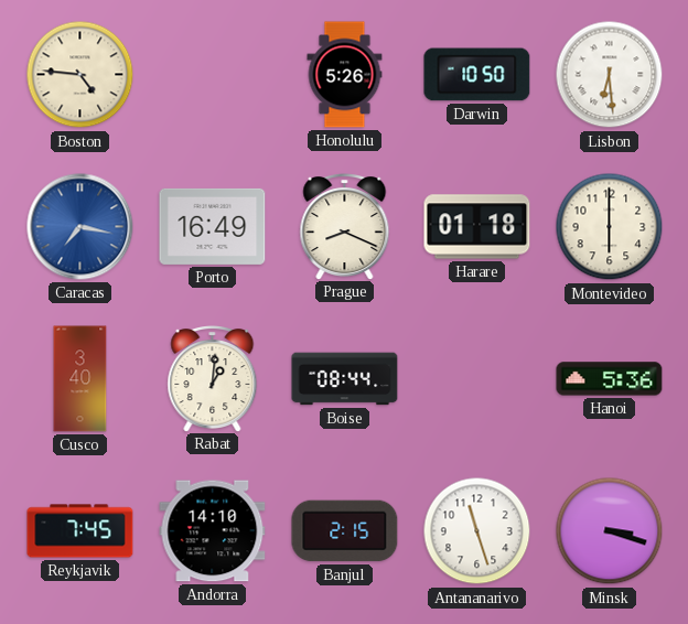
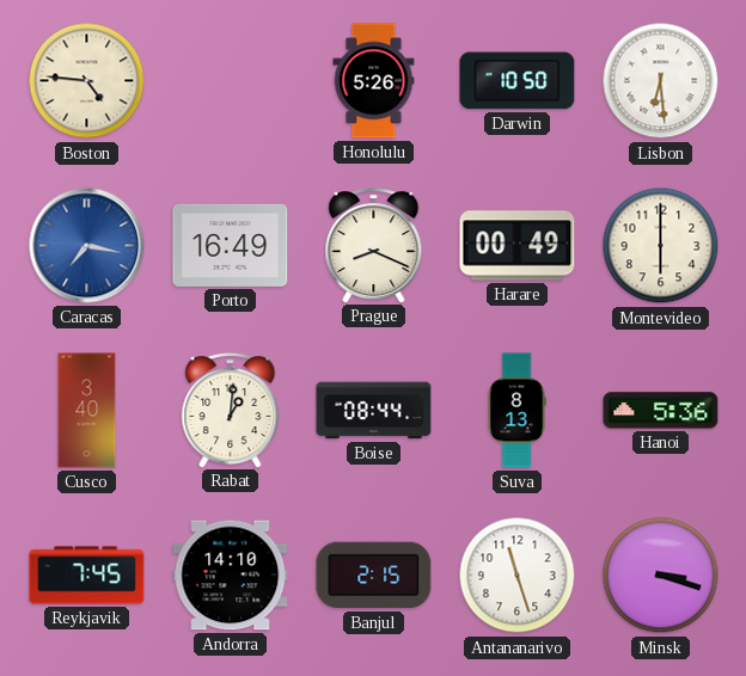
Harare: 01:18 -> 00:49 (518, 246)
Suva: none -> 8:13 (516, 411)
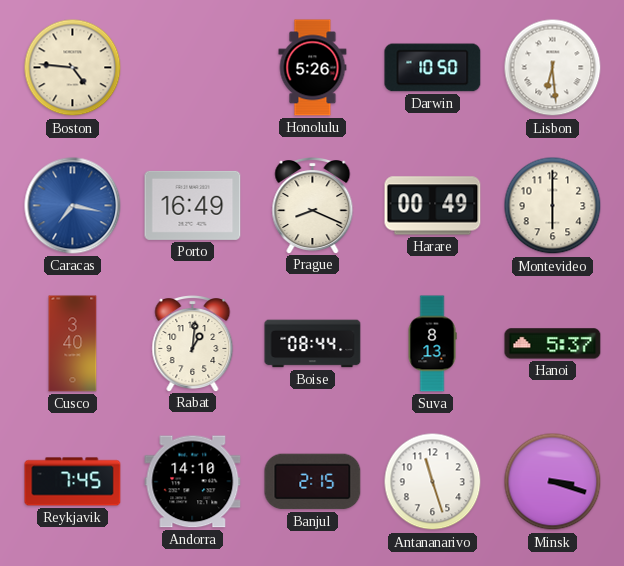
Hanoi: 5:36 -> 5:37 (553, 344)
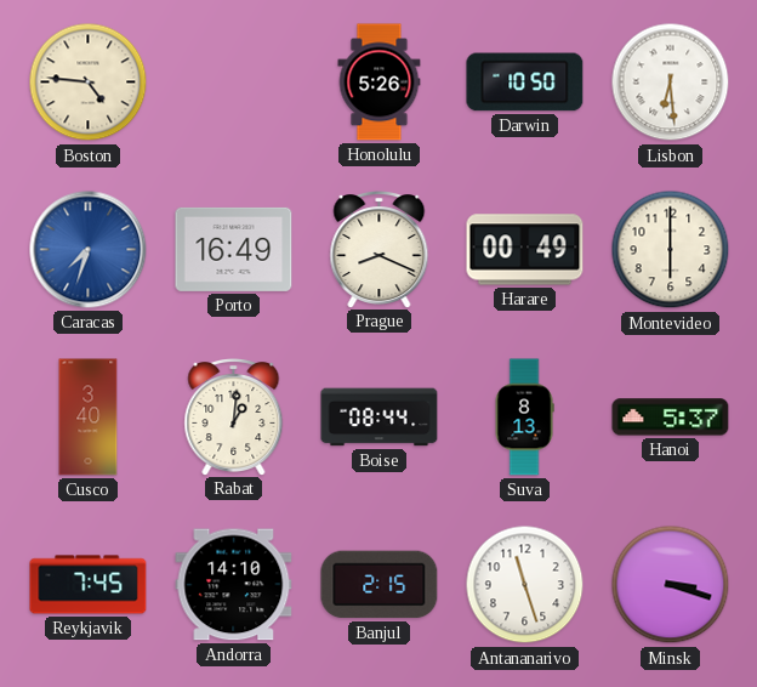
Caracas: 7:17 -> 7:33 (89, 250)
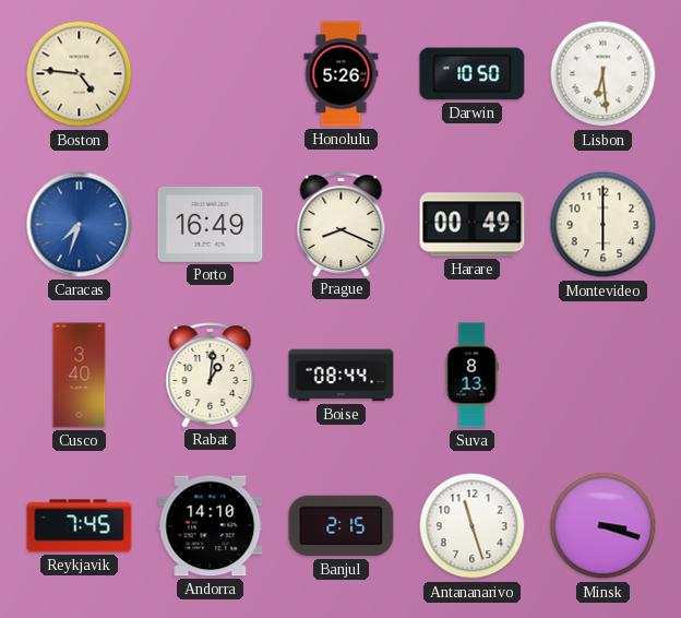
Hanoi: 5:37 -> none (671, 418)
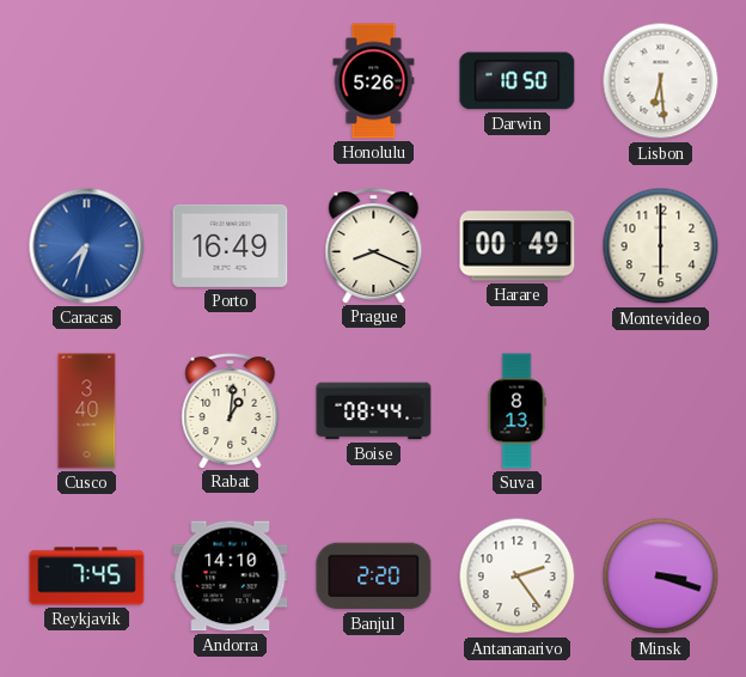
Boston: 4:46 -> none (80, 74)
Banjul: 2:15 -> 2:20 (374, 577)
Antananarivo: 11:27 -> 2:24 (518, 577)
